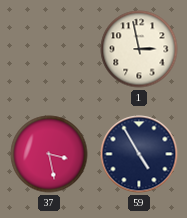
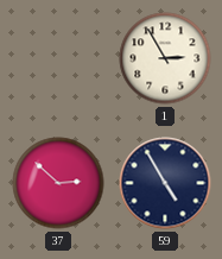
1: 2:58 -> 2:55 (165, 58)
37: 3:28 -> 2:52 (58, 183)
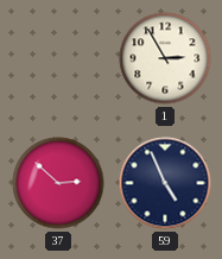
59: 4:55 -> 4:56 (165, 183)
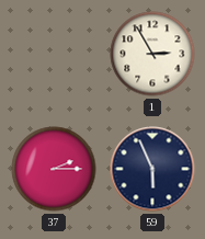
37: 2:52 -> 2:15 (54, 169)
59: 4:56 -> 5:56 (152, 169)
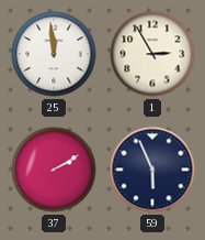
25: none -> 11:59 (54, 54)
37: 2:15 -> 2:10 (54, 170)
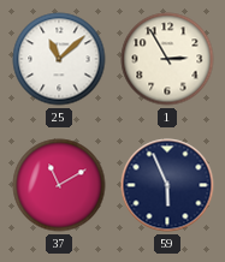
25: 11:59 -> 11:08 (59, 59)
37: 2:10 -> 11:10 (59, 185)
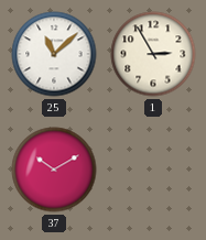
37: 11:10 -> 10:10 (54, 170)
59: 5:56 -> none (167, 185)
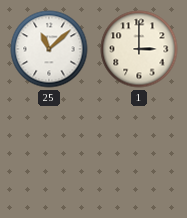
1: 2:55 -> 3:00 (139, 49)
37: 10:10 -> none (54, 170)
